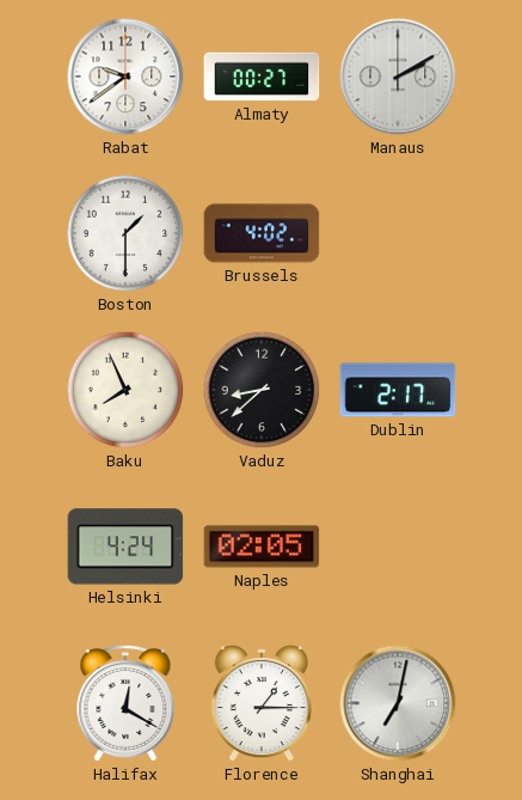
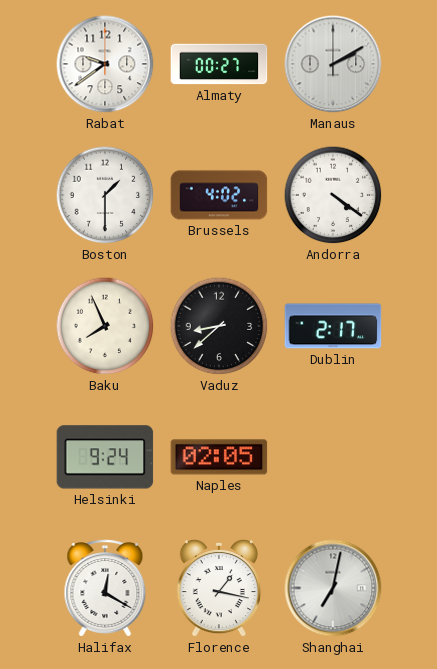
Andorra: none -> 4:21 (333, 195)
Helsinki: 4:24 -> 9:24 (105, 457)
Florence: 1:15 -> 1:17 (219, 588)
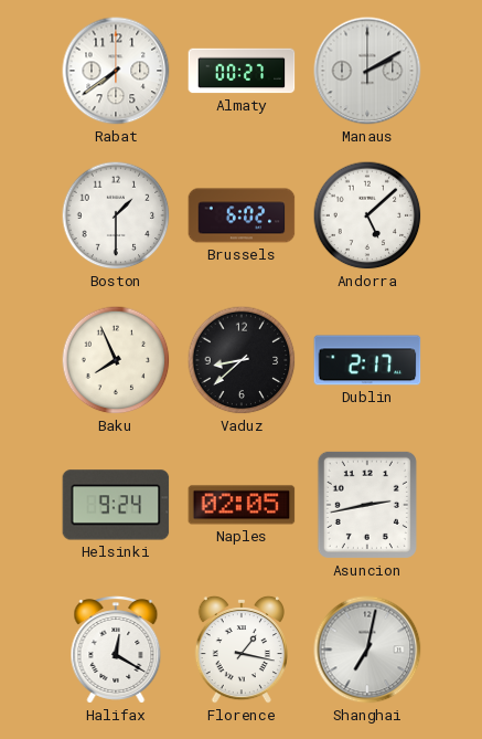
Rabat: 9:39 -> 7:39 (116, 71)
Brussels: 4:02 -> 6:02 (242, 215)
Andorra: 4:21 -> 5:08 (367, 215)
Asuncion: none -> 2:43 (367, 505)
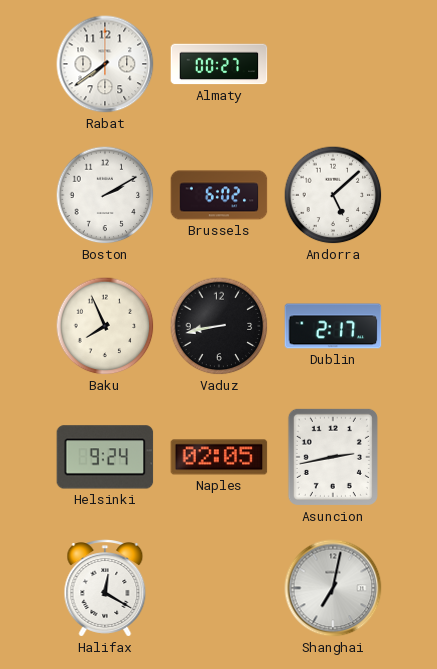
Manaus: 2:10 -> none (367, 71)
Boston: 1:30 -> 2:10 (105, 195)
Vaduz: 8:38 -> 8:43 (219, 326)
Florence: 1:17 -> none (242, 650)
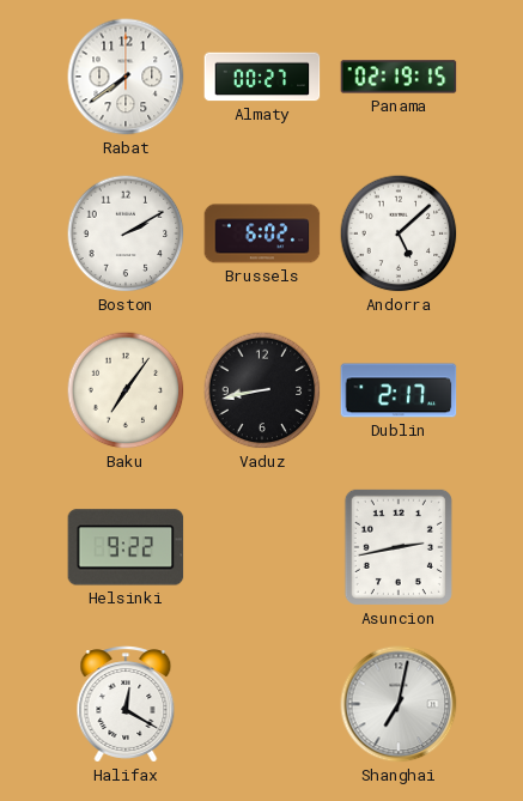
Panama: none -> 02:19 (399, 77)
Baku: 7:56 -> 7:06 (126, 390)
Helsinki: 9:24 -> 9:22 (126, 547)
Naples: 02:05 -> none (219, 457)
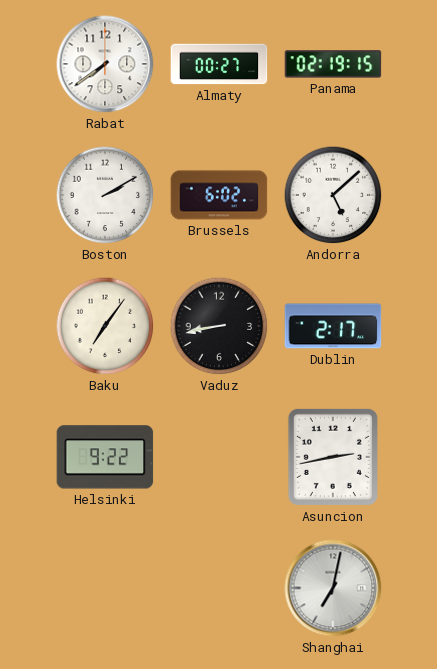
Halifax: 12:20 -> none (126, 704)
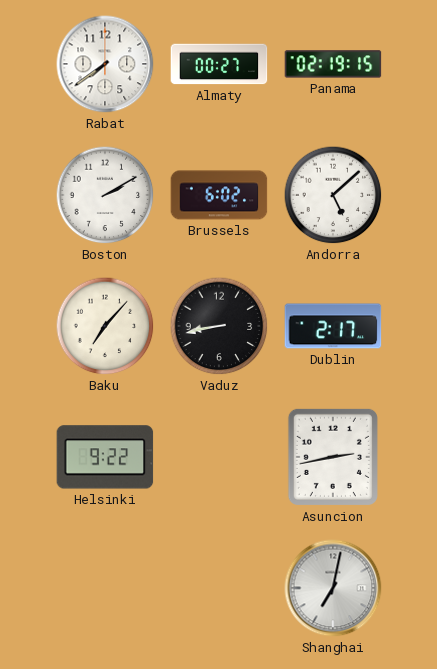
Baku: 7:06 -> 7:07 (105, 326)
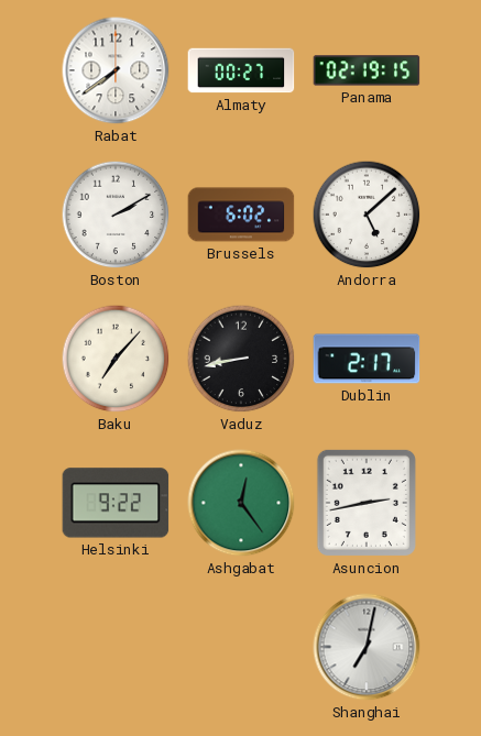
Ashgabat: none -> 12:24 (241, 503)
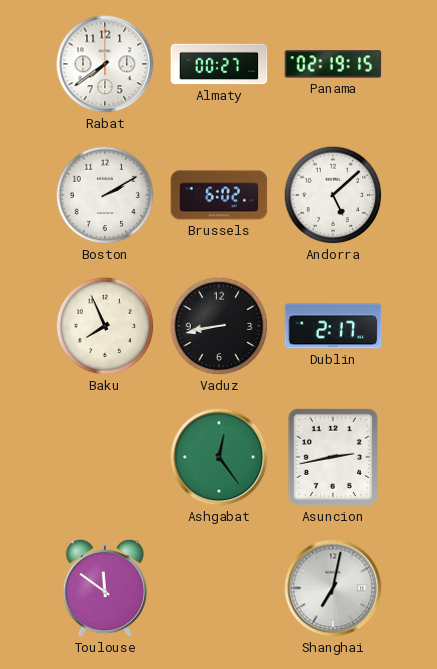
Baku: 7:07 -> 7:56 (105, 326)
Helsinki: 9:22 -> none (116, 503)
Toulouse: none -> 11:51 (105, 588)
